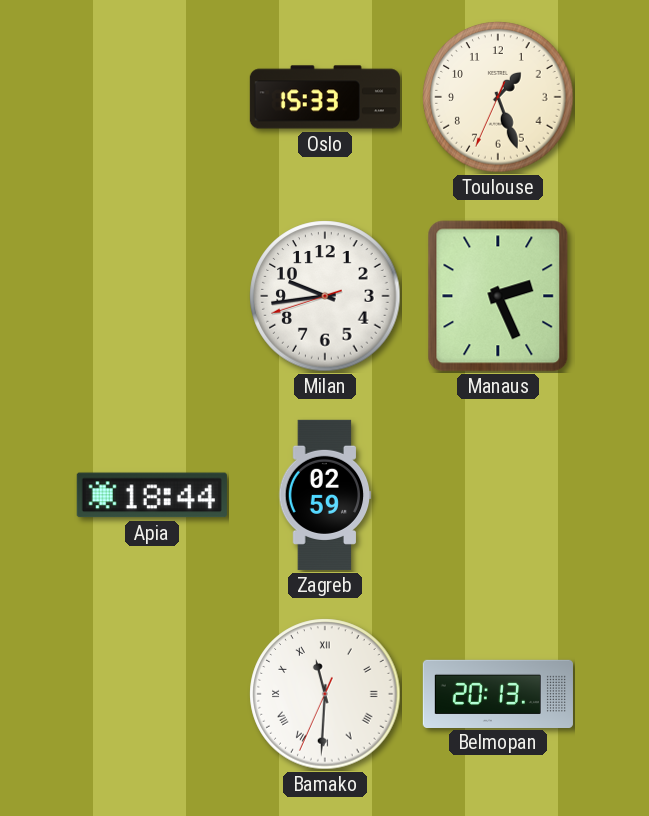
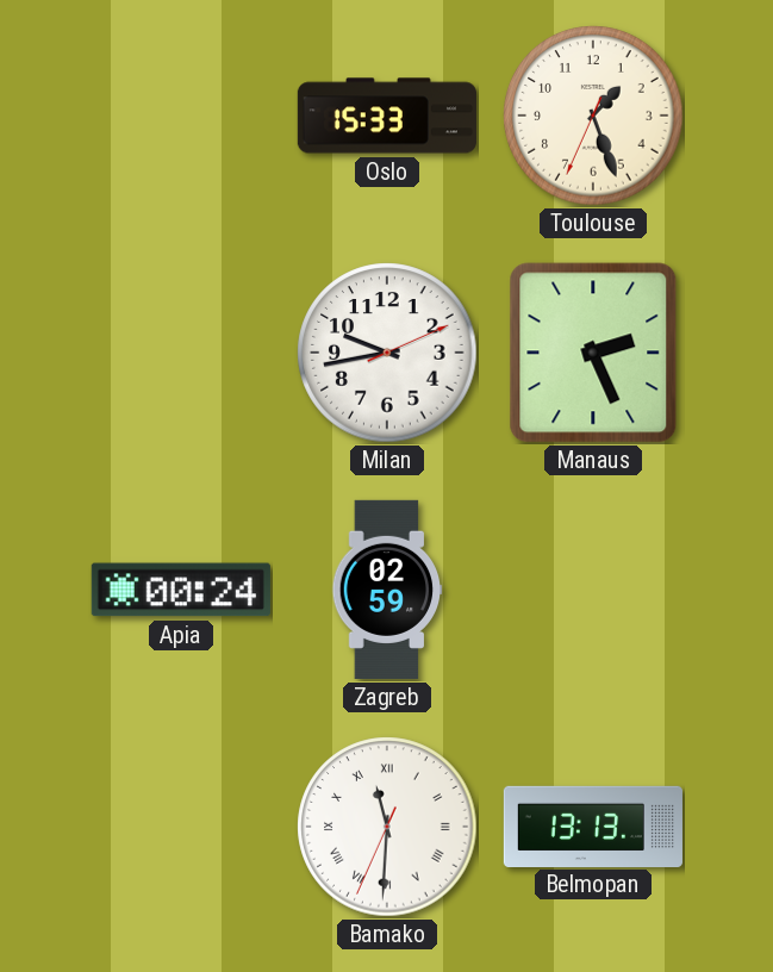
Milan: 9:43:42 -> 9:43:11 (387, 353)
Apia: 18:44 -> 00:24 (181, 590)
Belmopan: 20:13 -> 13:13 (593, 825)
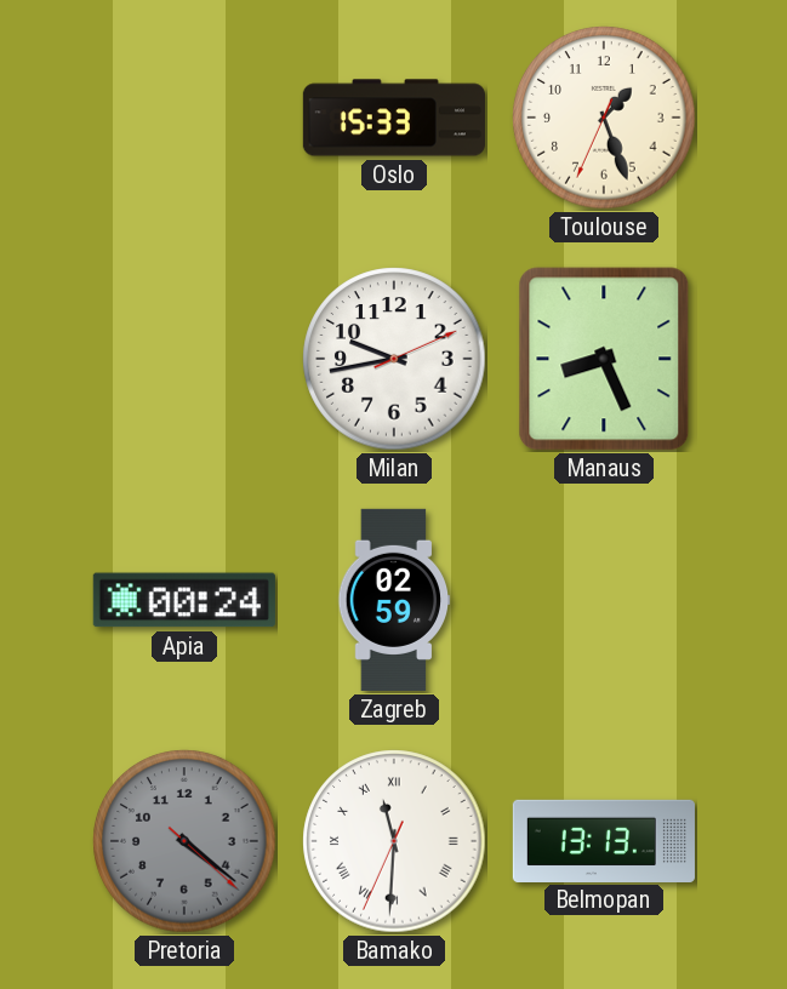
Manaus: 2:26 -> 8:26 (604, 359)
Pretoria: none -> 4:21 (184, 841)
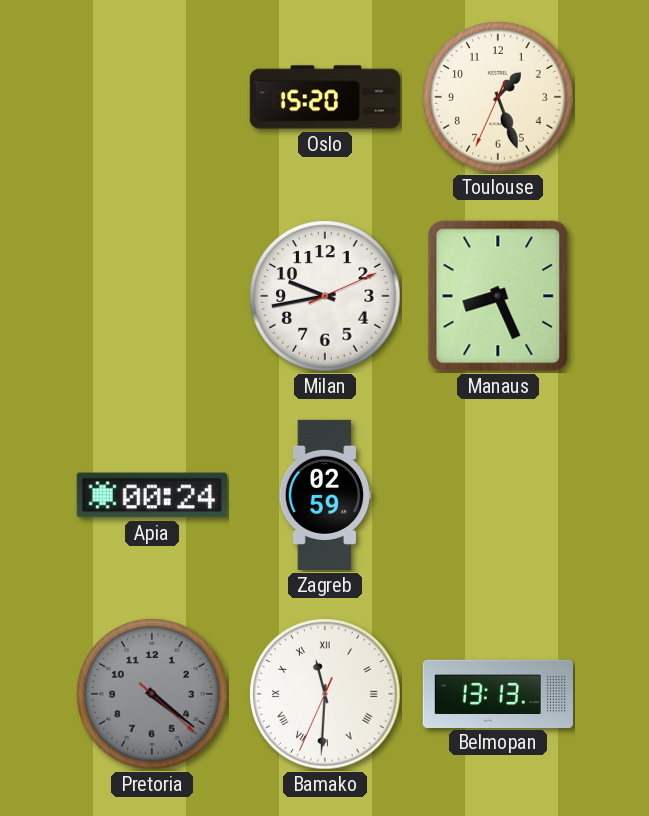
Oslo: 15:33 -> 15:20 (325, 97)
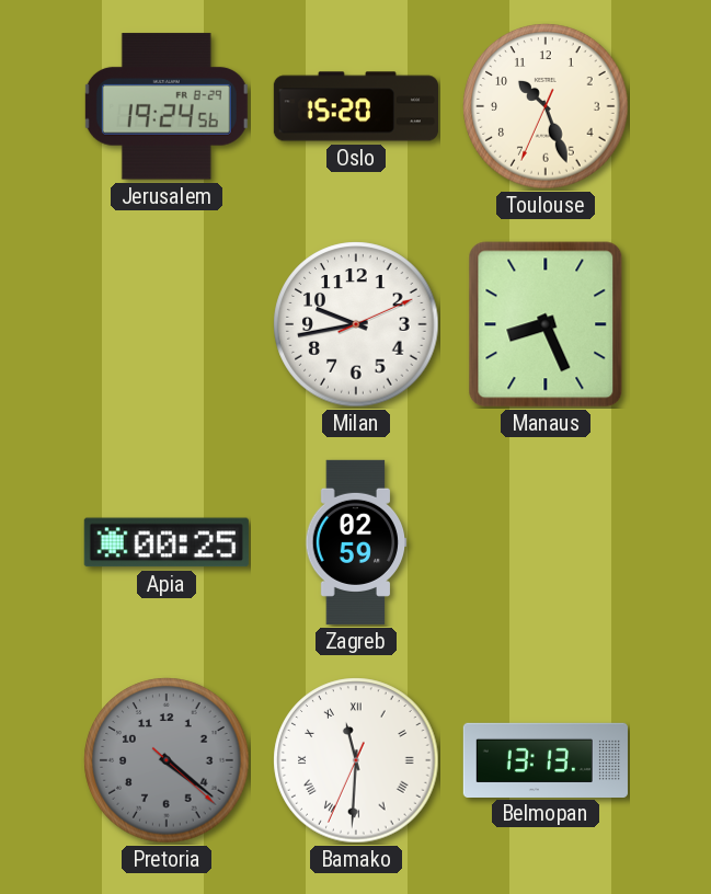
Jerusalem: none -> 19:24 (167, 106)
Toulouse: 1:26 -> 10:26 (546, 106)
Apia: 00:24 -> 00:25 (167, 542)
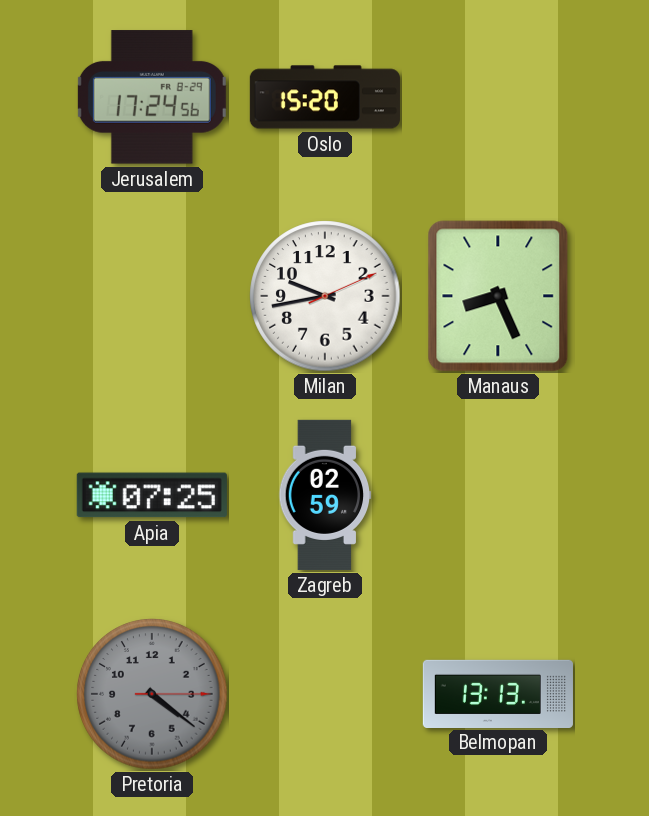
Jerusalem: 19:24 -> 17:24 (152, 97)
Toulouse: 10:26 -> none (546, 106)
Apia: 00:25 -> 07:25 (152, 495)
Pretoria: 4:21:22 -> 4:21:15 (152, 694)
Bamako: 11:30 -> none (356, 760)
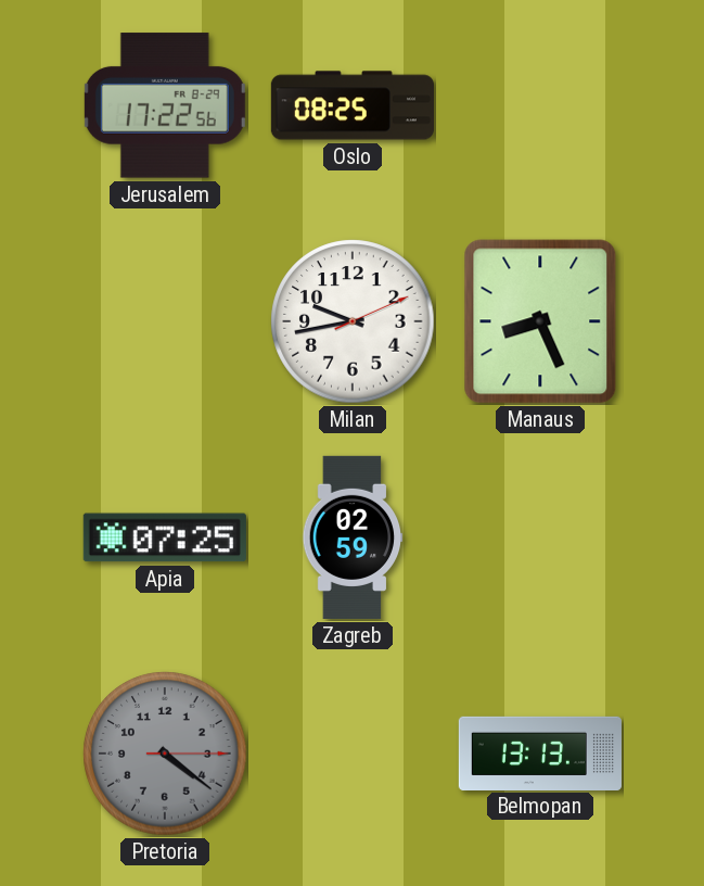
Jerusalem: 17:24 -> 17:22 (165, 105)
Oslo: 15:20 -> 08:25 (353, 105)
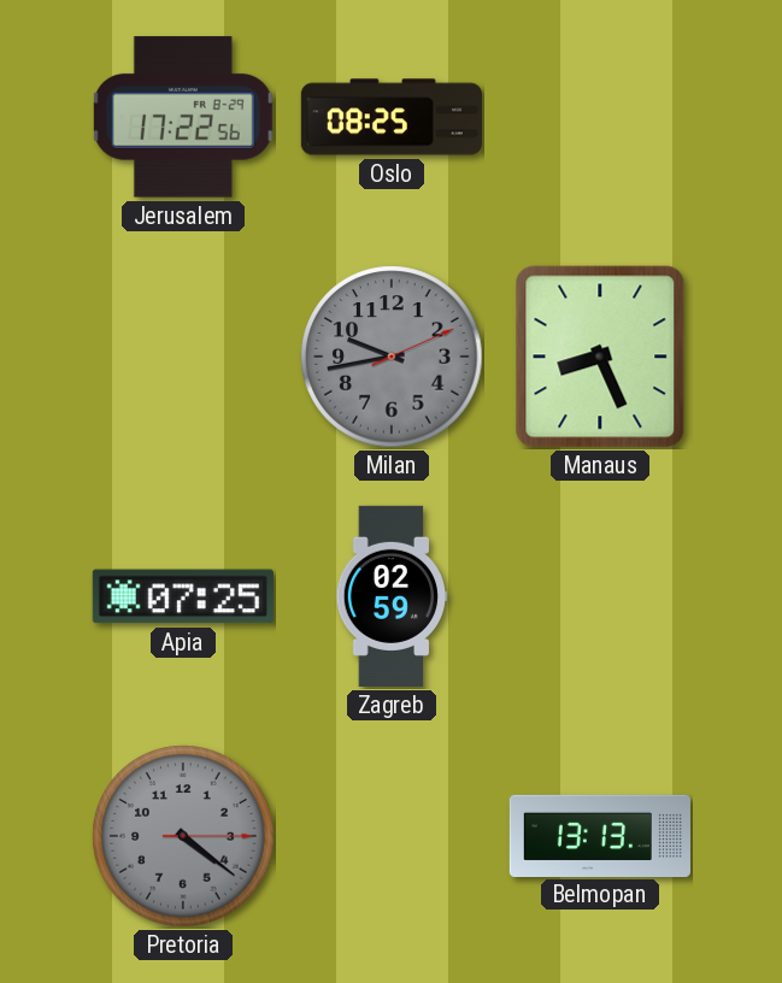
Milan dial: white -> grey (392, 357)
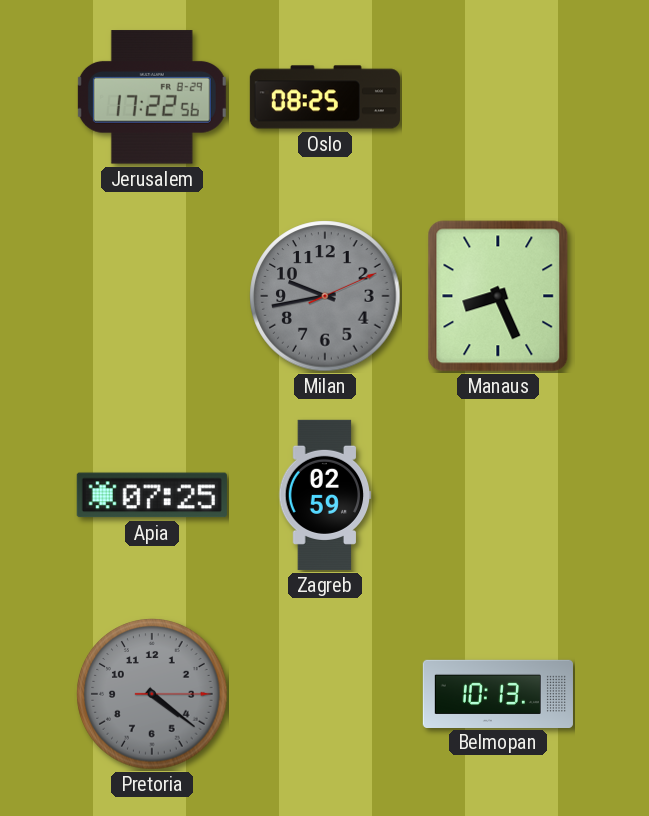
Belmopan: 13:13 -> 10:13 (498, 693)
